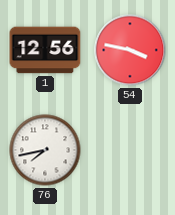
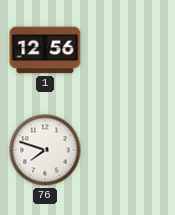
54: 3:47 -> none (130, 50)
76: 7:43 -> 7:48 (45, 150)
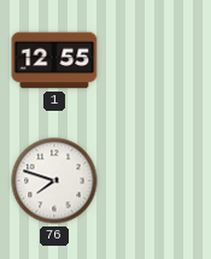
1: 12:56 -> 12:55 (54, 60)
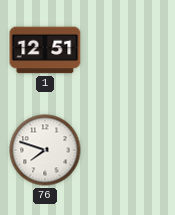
1: 12:55 -> 12:51 (45, 50)
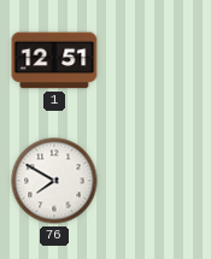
76: 7:48 -> 7:50 (54, 181)
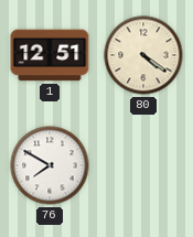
80: none -> 4:21 (143, 55)
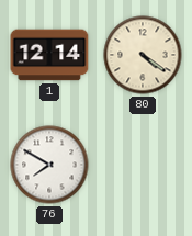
1: 12:51 -> 12:14 (49, 55)
